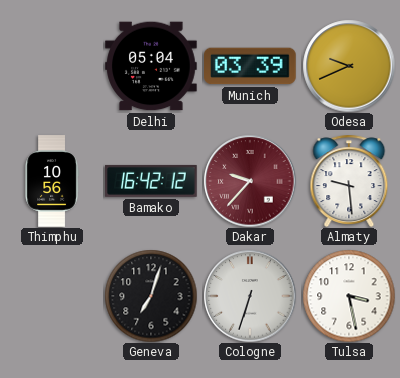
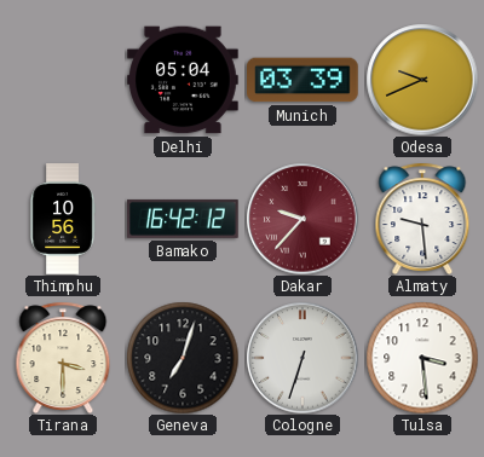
Tirana: none -> 3:30 (63, 358)
Tulsa: 3:28 -> 3:29 (422, 358)
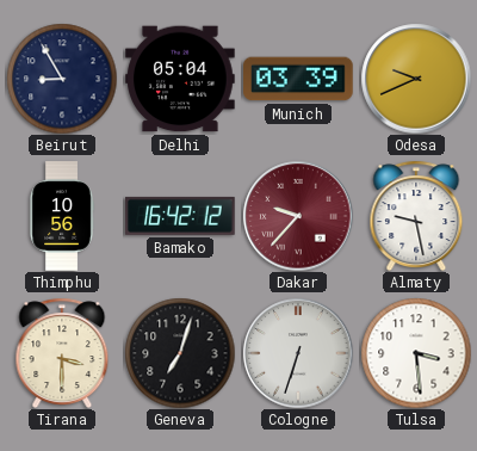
Beirut: none -> 8:55 (62, 79)
Almaty: 9:29 -> 9:28 (416, 216)
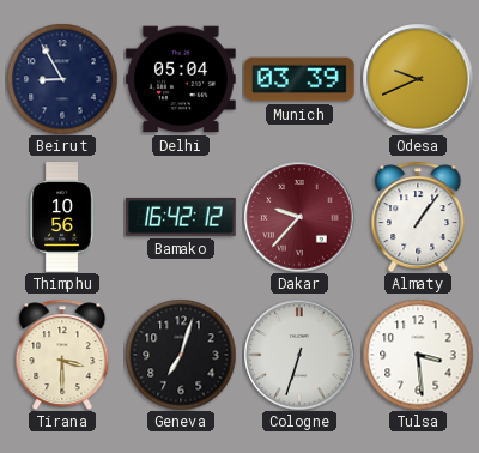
Almaty: 9:28 -> 1:06 (418, 217)
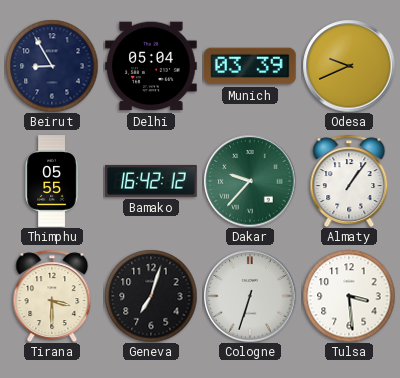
Thimphu: 10:56 -> 05:55 (52, 181)
Dakar dial: burgundy -> green (250, 181)
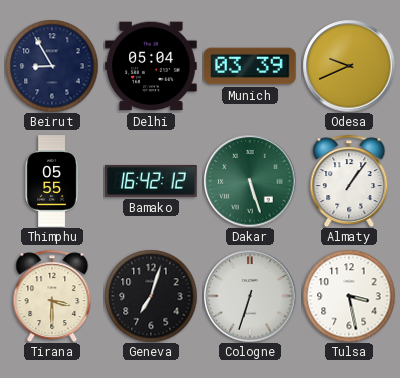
Dakar: 9:37 -> 5:27 (250, 181)
Tulsa: 3:29 -> 3:28 (349, 296)
